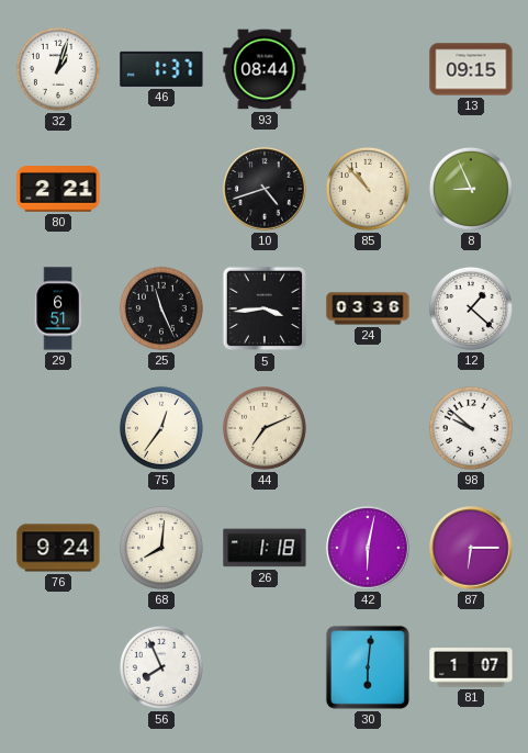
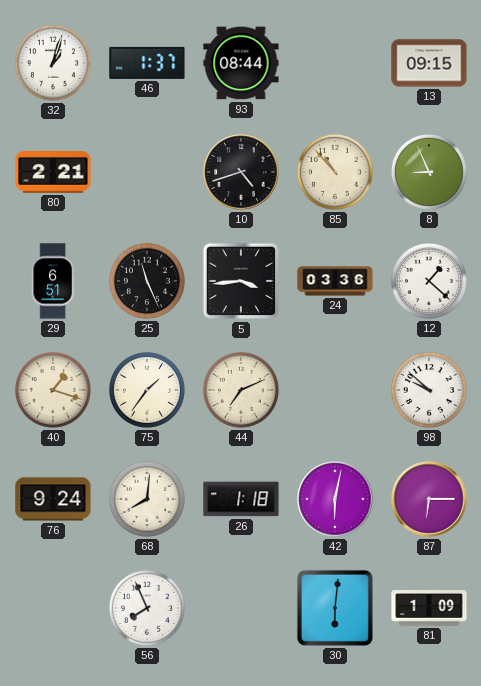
40: none -> 1:18 (53, 390)
75: 12:36 -> 1:36 (147, 390)
81: 1:07 -> 1:09 (429, 608)
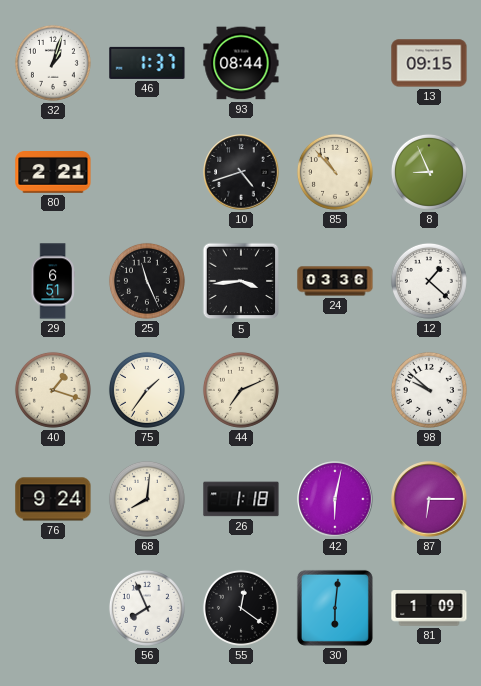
55: none -> 12:21 (241, 608)
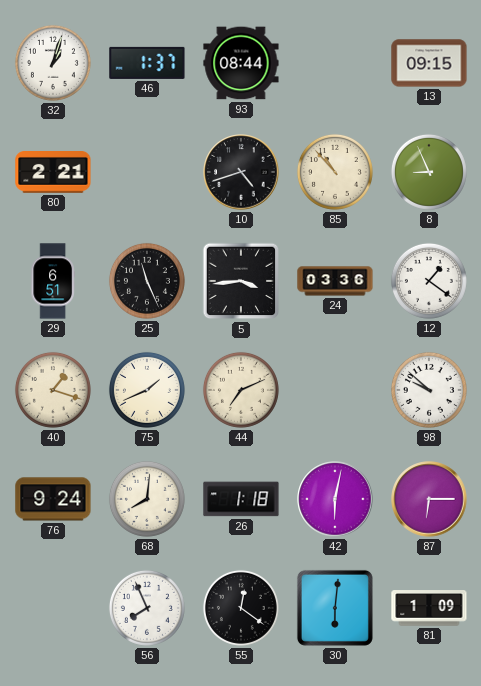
12: 1:22 -> 1:21 (429, 281)
75: 1:36 -> 1:41 (147, 390)
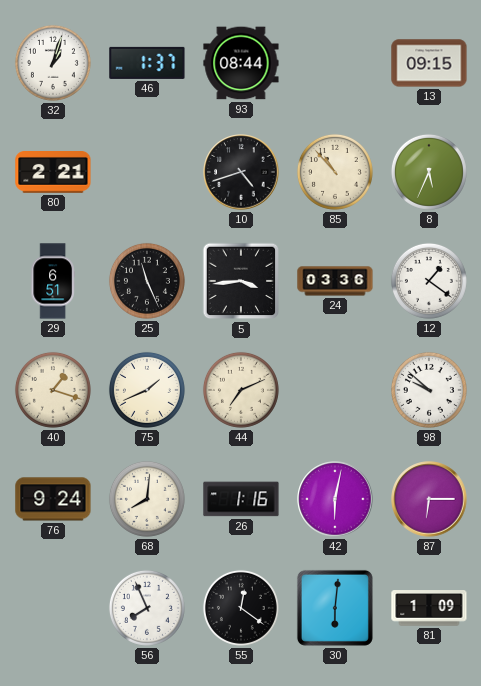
8: 8:56 -> 5:34 (429, 172)
26: 1:18 -> 1:16 (241, 499)
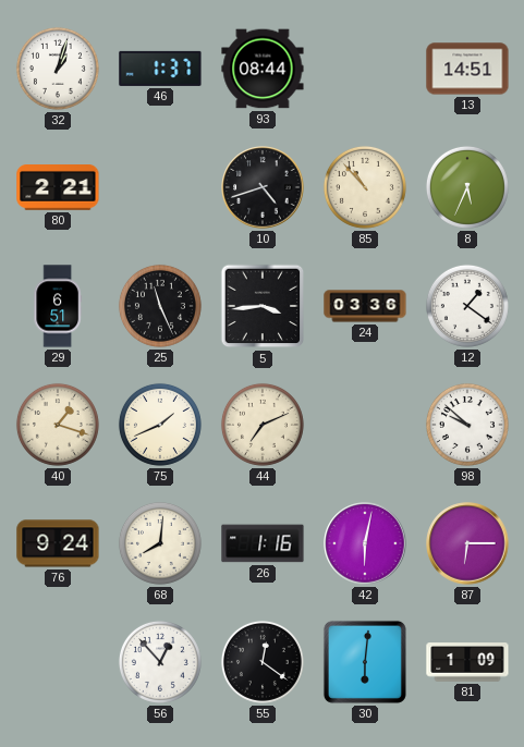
13: 09:15 -> 14:51 (467, 69)
56: 7:56 -> 12:53 (160, 662)
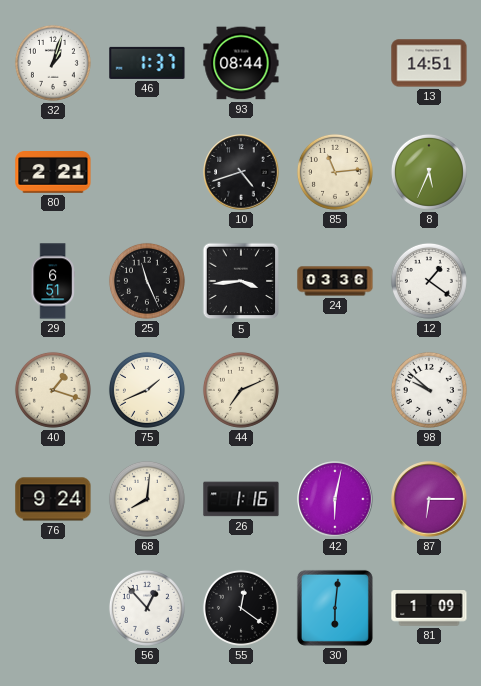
85: 10:53 -> 11:14 (335, 172)
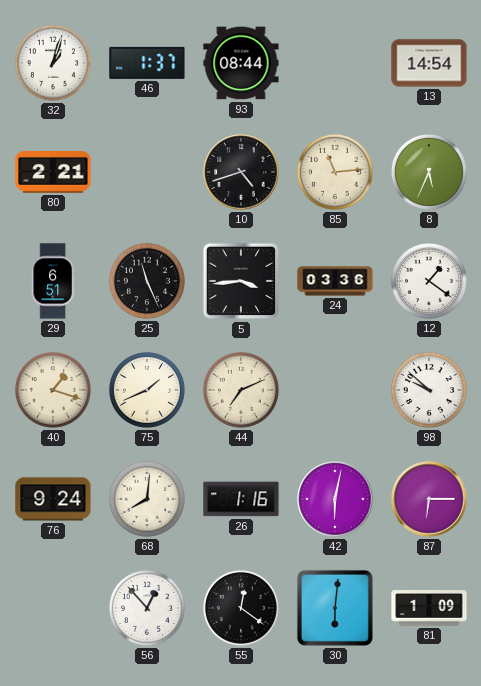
13: 14:51 -> 14:54 (429, 63)
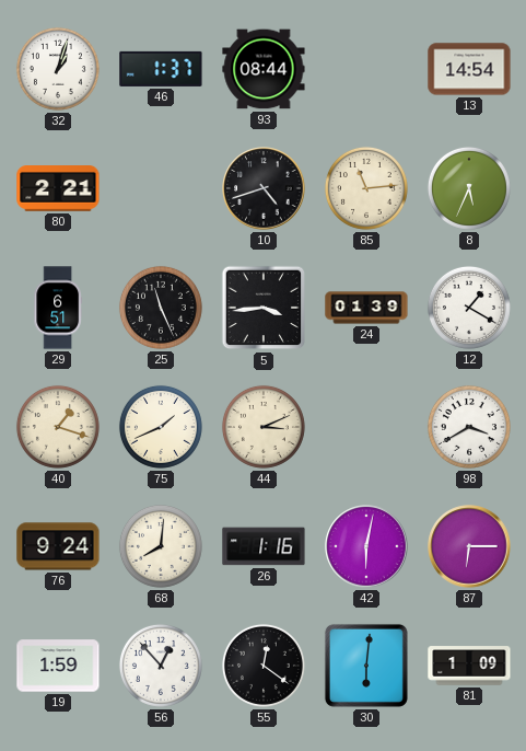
24: 03:36 -> 01:39 (366, 308)
12: 1:21 -> 1:20 (469, 308)
44: 7:11 -> 3:11 (264, 427)
98: 9:52 -> 3:40 (469, 427)
19: none -> 1:59 (58, 666)
